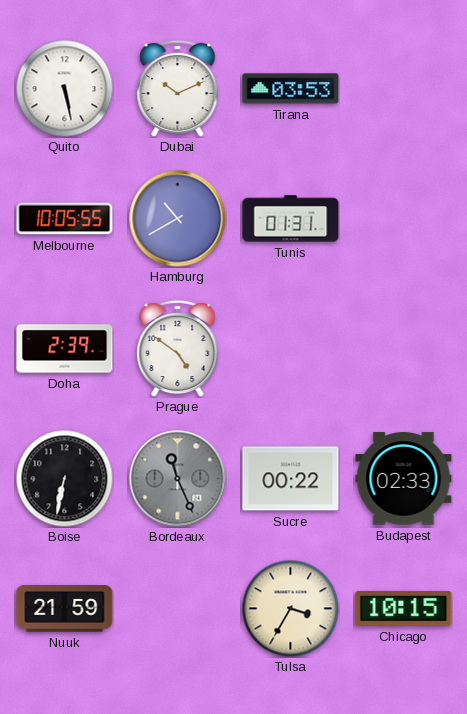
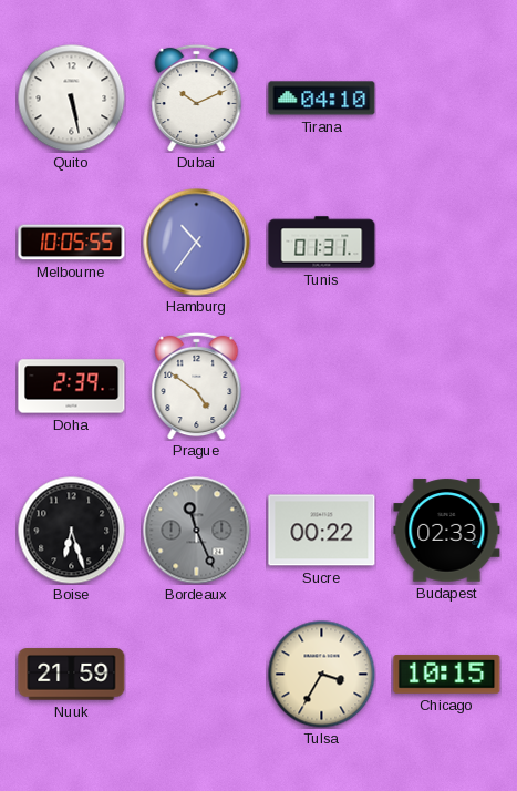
Tirana: 03:53 -> 04:10 (322, 99)
Hamburg: 10:40 -> 10:36 (197, 243)
Boise: 6:32 -> 6:27 (71, 530)
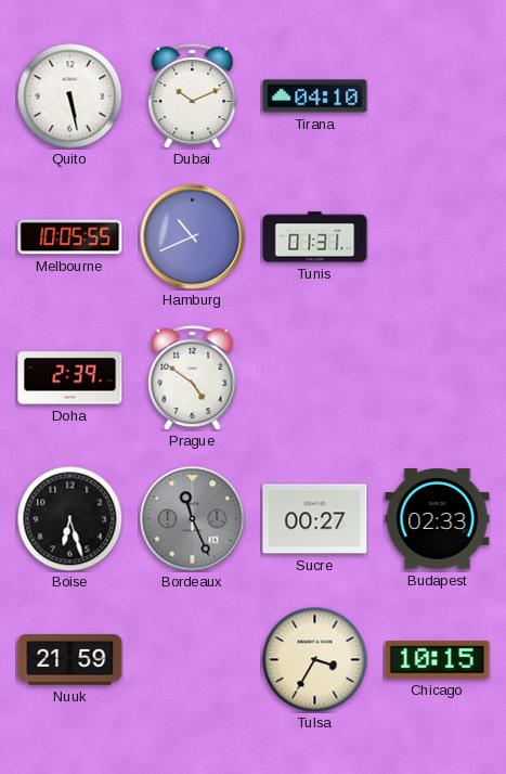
Hamburg: 10:36 -> 10:41 (193, 237)
Sucre: 00:22 -> 00:27 (315, 519)
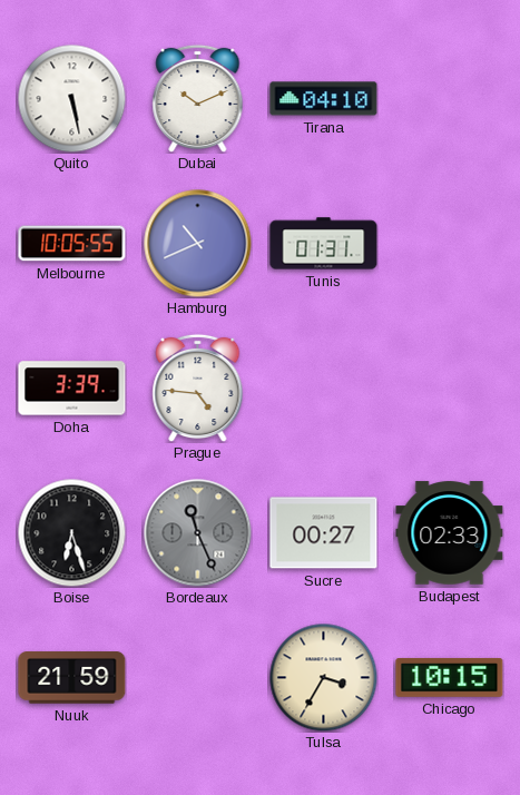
Doha: 2:39 -> 3:39 (72, 389)
Prague: 4:51 -> 4:46 (198, 387)
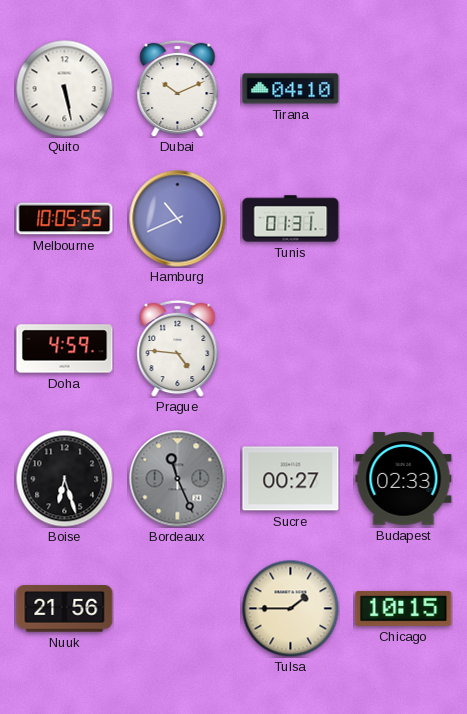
Doha: 3:39 -> 4:59 (65, 349)
Nuuk: 21:59 -> 21:56 (65, 609)
Tulsa: 3:35 -> 1:45 (290, 608)
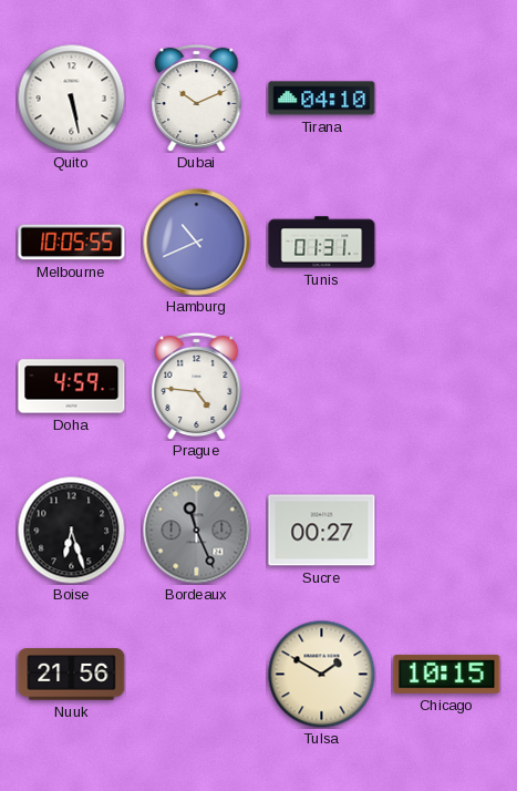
Budapest: 02:33 -> none (404, 479)
Tulsa: 1:45 -> 1:50 (321, 674)
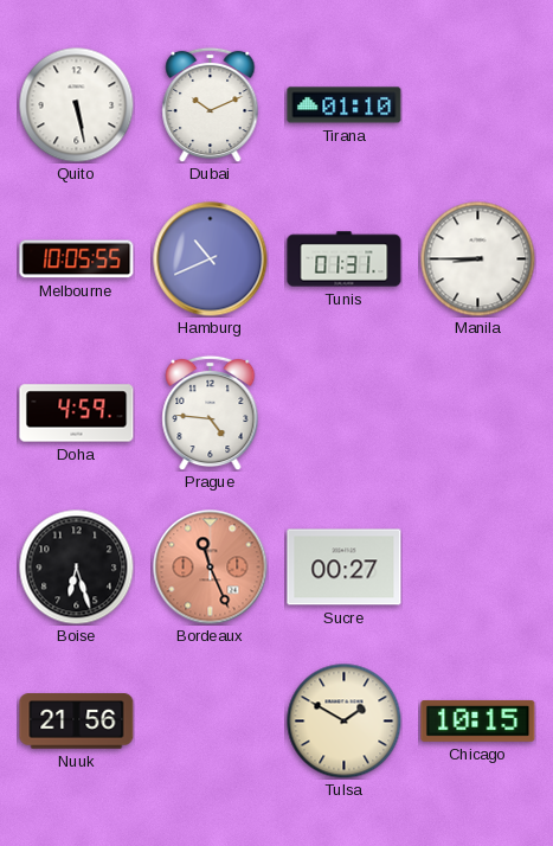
Tirana: 04:10 -> 01:10 (345, 105)
Manila: none -> 8:45 (477, 258)
Bordeaux dial: grey -> salmon (211, 568)
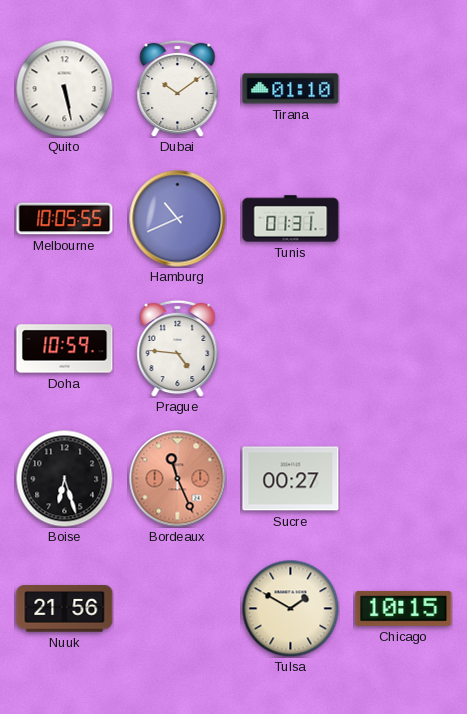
Dubai: 10:11 -> 10:09 (178, 88)
Manila: 8:45 -> none (477, 258)
Doha: 4:59 -> 10:59 (65, 349)
